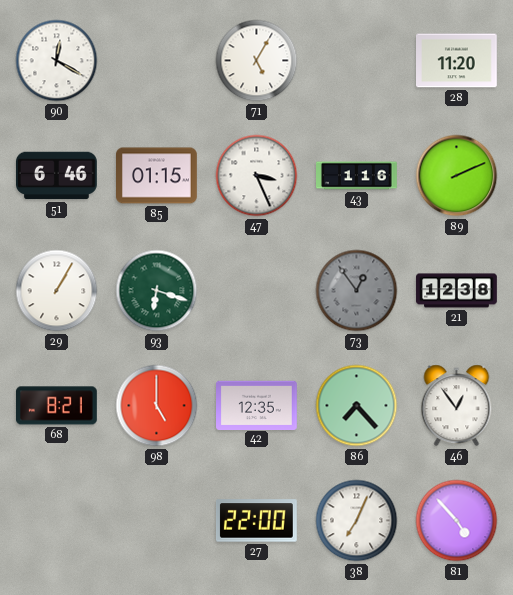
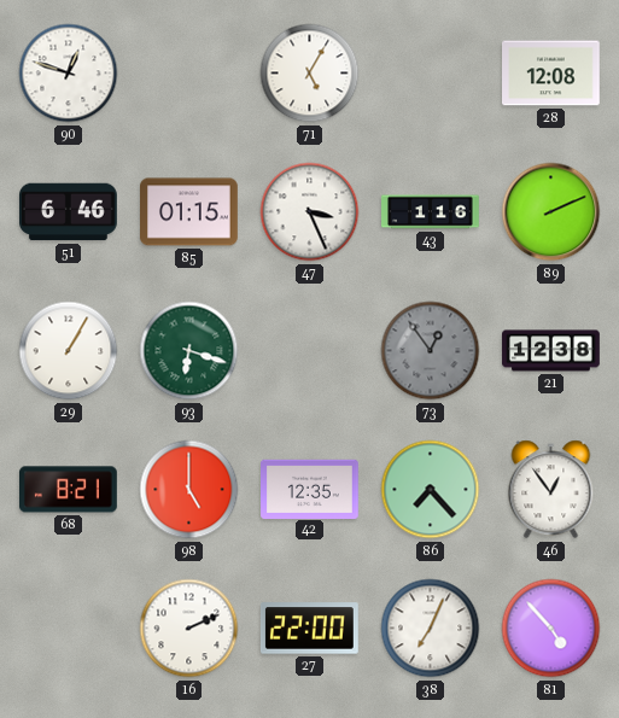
90: 12:20 -> 12:48 (69, 74)
28: 11:20 -> 12:08 (551, 74)
16: none -> 2:11 (189, 629)
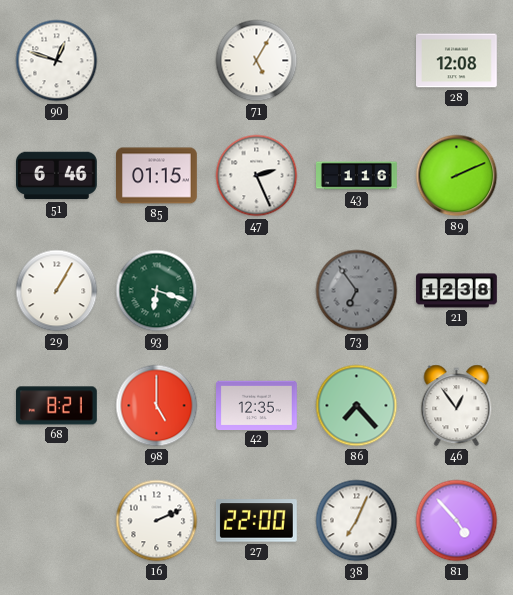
47: 3:26 -> 2:26 (257, 176)
73: 12:54 -> 6:54 (357, 291)
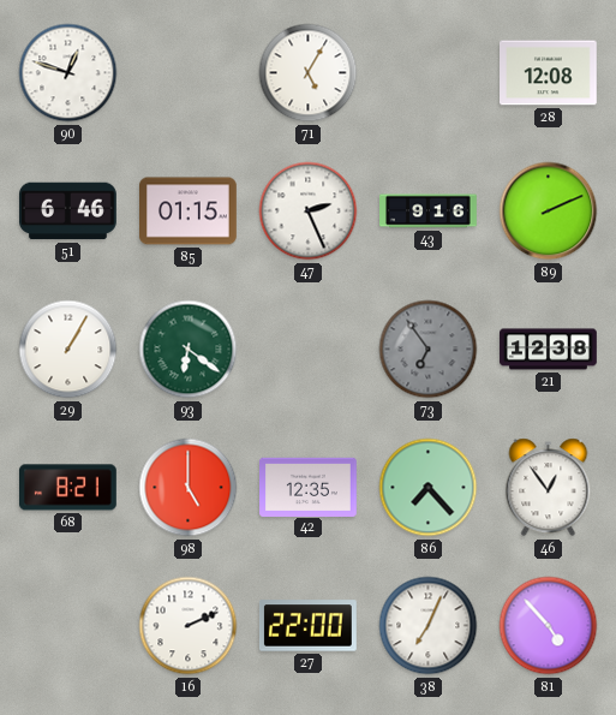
43: 1:16 -> 9:16 (429, 211)
93: 6:18 -> 6:21 (189, 350)
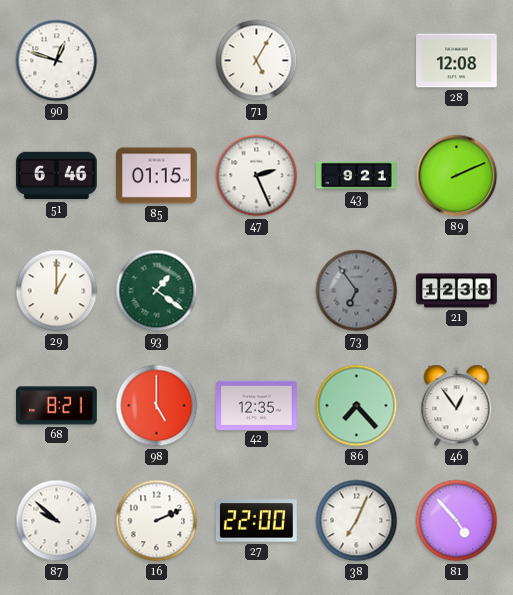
43: 9:16 -> 9:21 (357, 176)
29: 1:05 -> 1:00 (57, 291)
93: 6:21 -> 1:21 (157, 291)
87: none -> 9:52 (57, 521)
